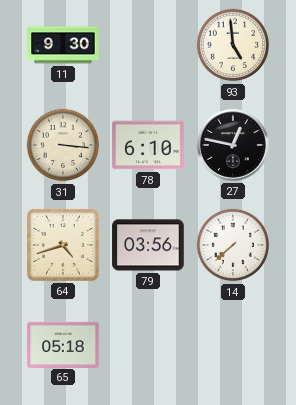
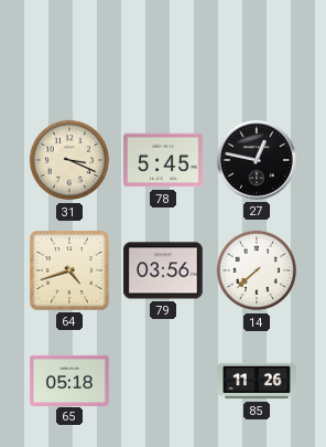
11: 9:30 -> none (63, 45)
93: 4:59 -> none (233, 45)
31: 3:16 -> 3:19 (69, 160)
78: 6:10 -> 5:45 (163, 160)
85: none -> 11:26 (257, 381)
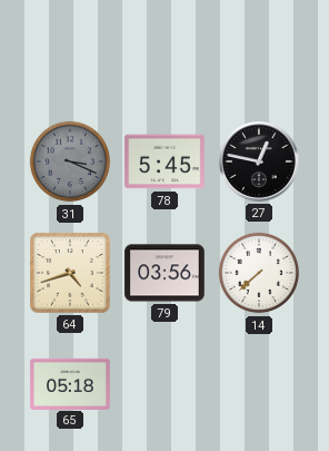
31 dial: cream -> grey (70, 161)
85: 11:26 -> none (257, 381)
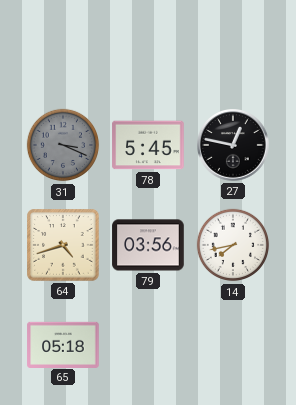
14: 7:38 -> 7:43 (233, 245)
